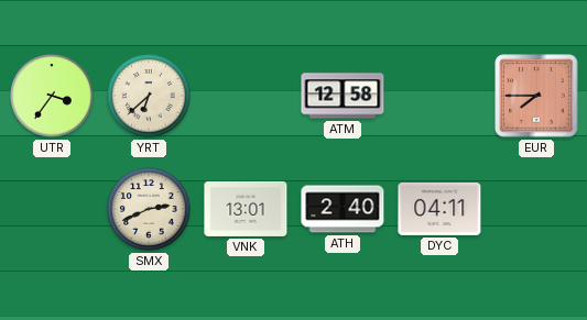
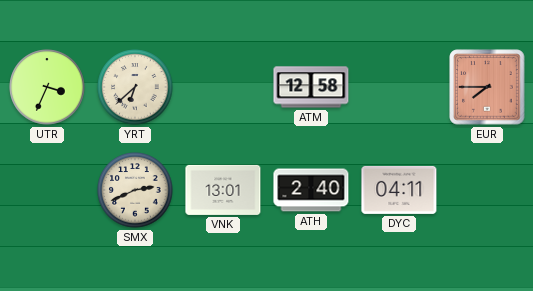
UTR: 3:36 -> 3:34 (47, 87)
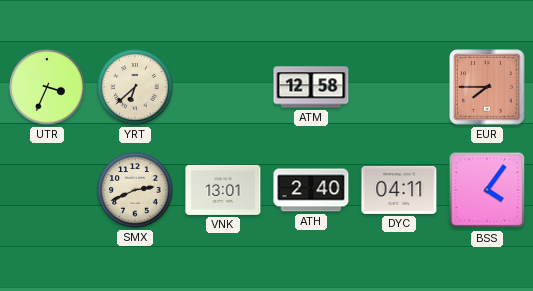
BSS: none -> 4:06 (487, 190)
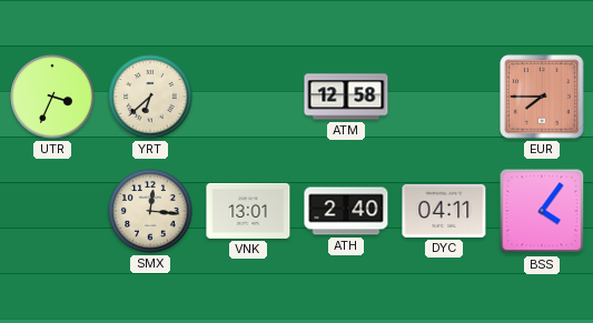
SMX: 2:41 -> 12:16 (150, 211)
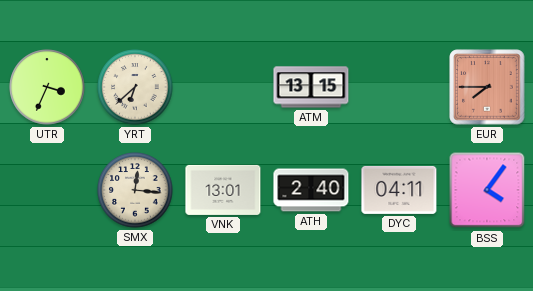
ATM: 12:58 -> 13:15 (311, 87)
